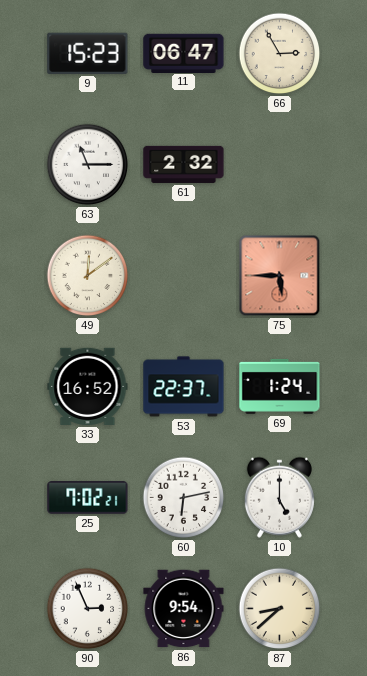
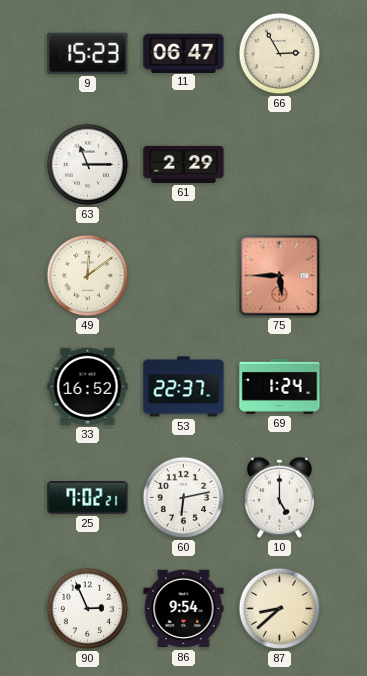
61: 2:32 -> 2:29 (184, 164)
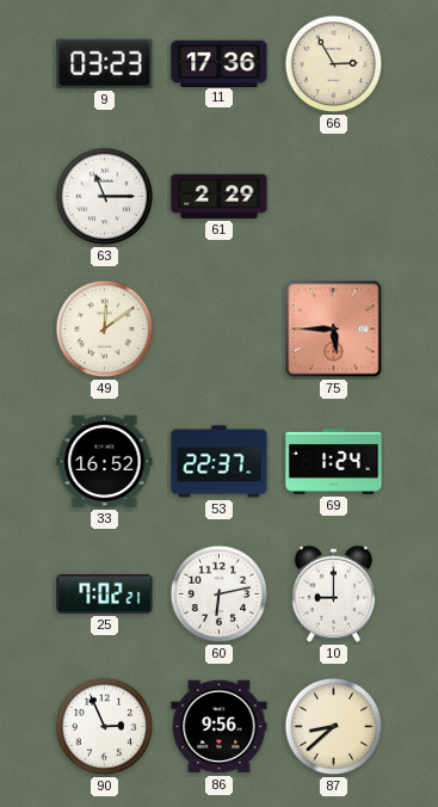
9: 15:23 -> 03:23 (105, 63)
11: 06:47 -> 17:36 (220, 63)
10: 5:00 -> 9:00 (333, 593)
86: 9:54 -> 9:56 (220, 727)
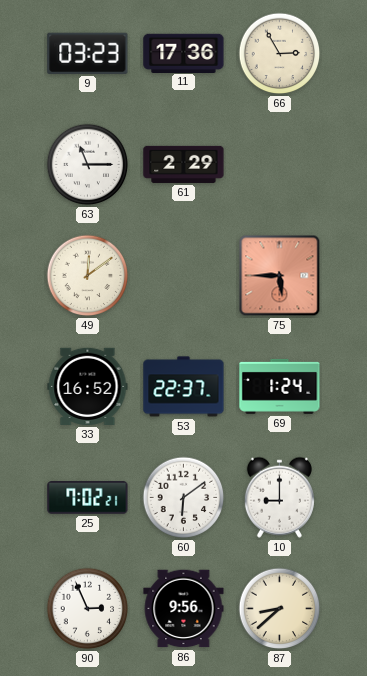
60: 6:13 -> 6:09 (184, 498)
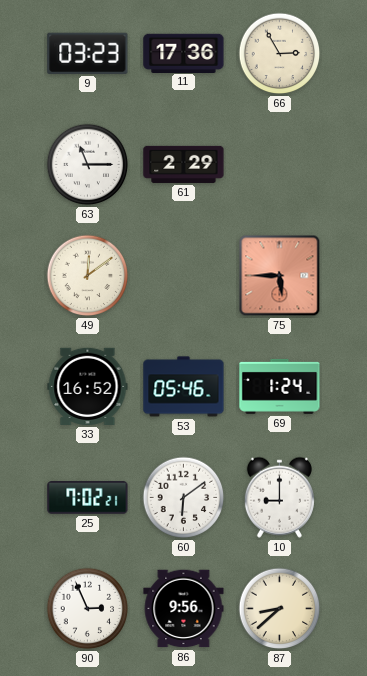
53: 22:37 -> 05:46 (184, 387)
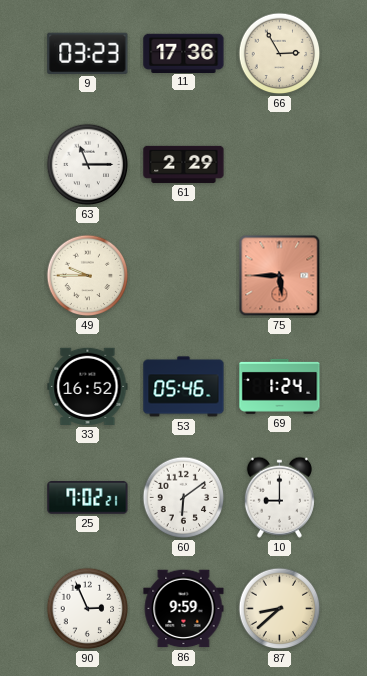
49: 12:09 -> 9:45 (88, 276)
86: 9:56 -> 9:59 (184, 609)
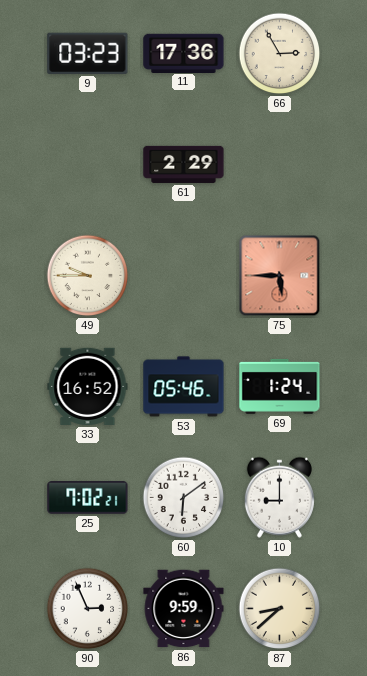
63: 11:15 -> none (88, 165)
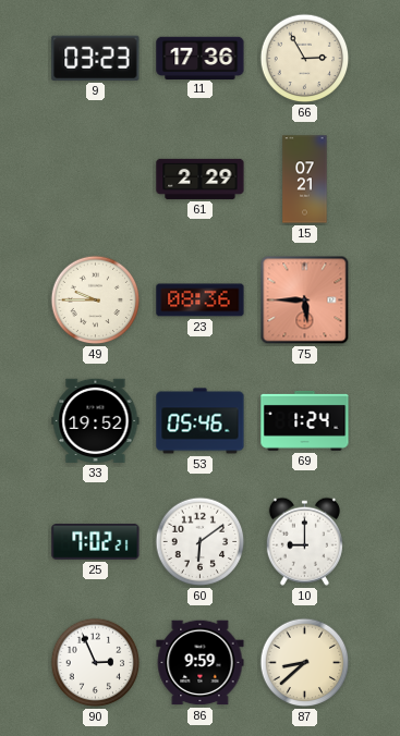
15: none -> 07:21 (305, 180)
23: none -> 08:36 (201, 300)
33: 16:52 -> 19:52 (96, 420)
